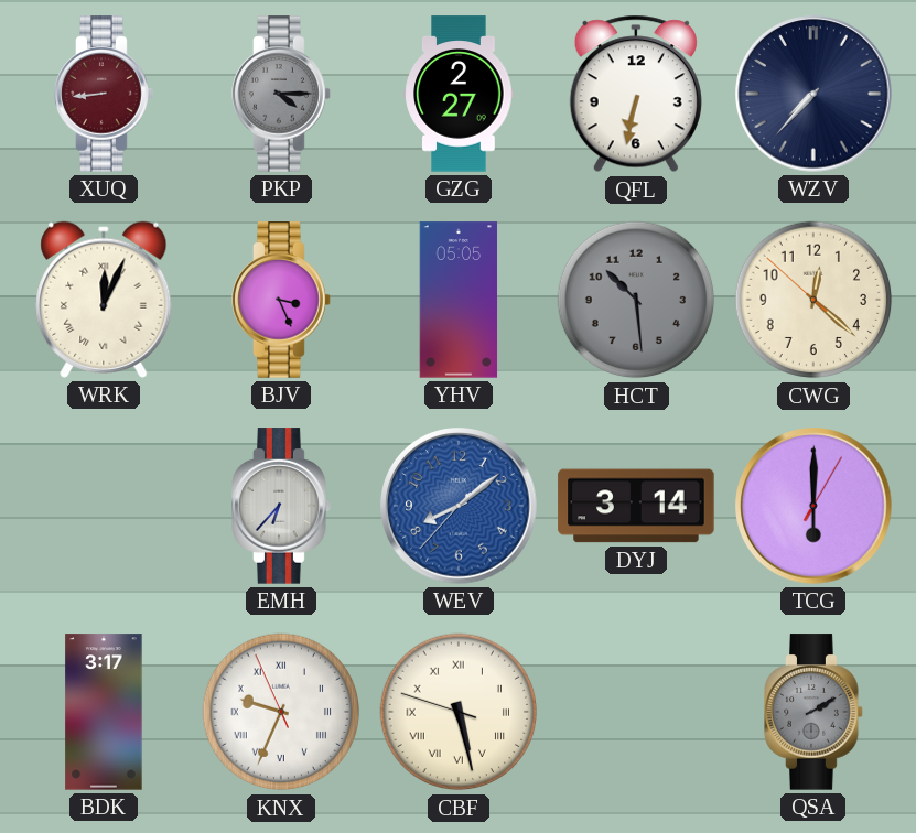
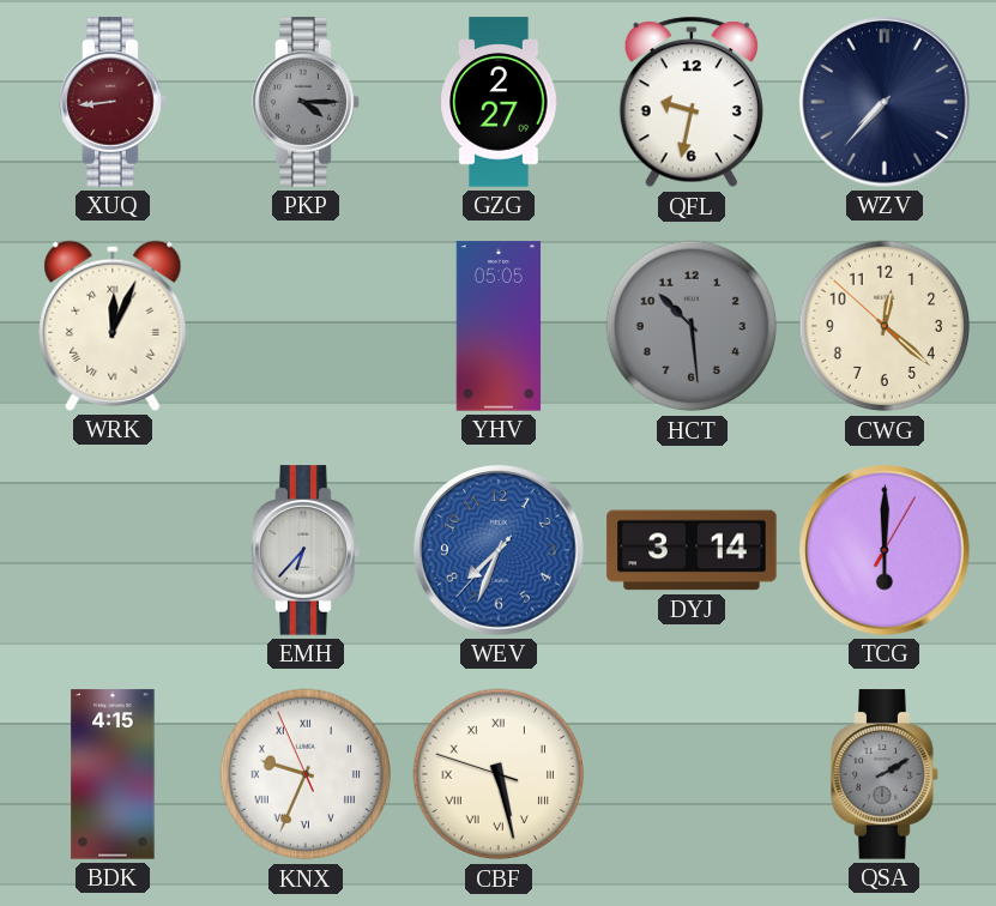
QFL: 6:32 -> 9:32 (692, 102)
BJV: 3:26 -> none (281, 300)
WEV: 8:08 -> 7:33 (499, 550)
BDK: 3:17 -> 4:15 (113, 774)
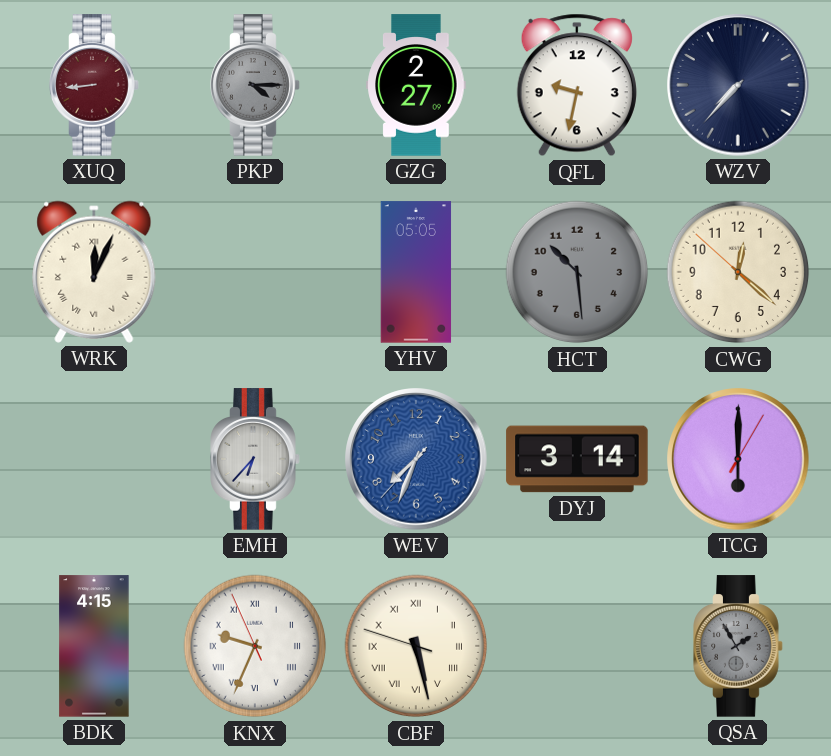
QSA: 2:10 -> 1:55 (738, 646)
